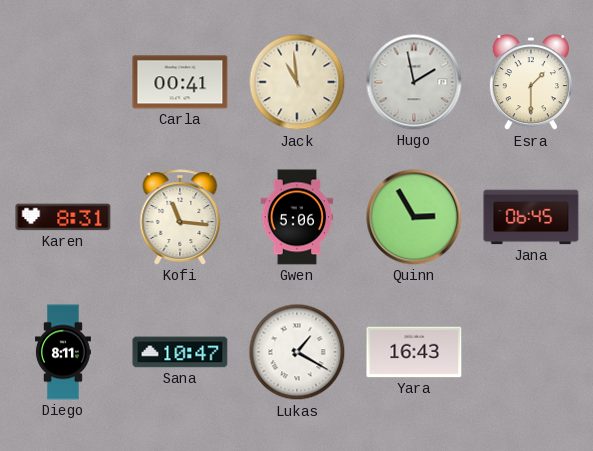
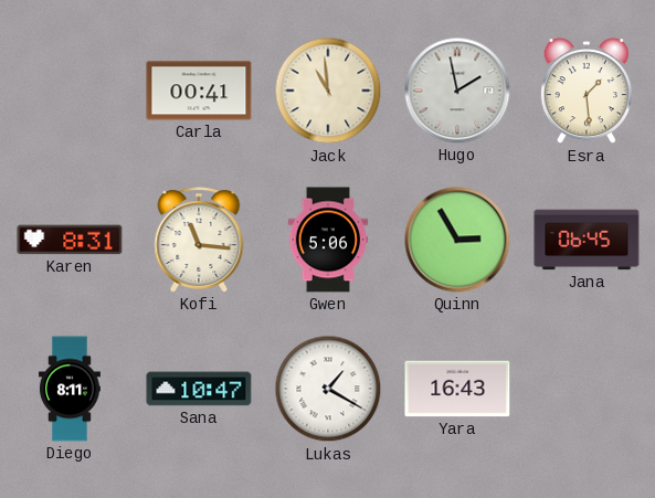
Esra: 1:30 -> 1:29 (587, 92)
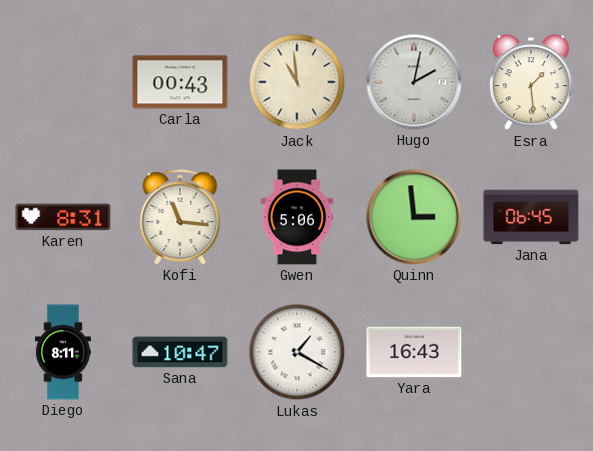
Carla: 00:41 -> 00:43 (180, 82)
Hugo: 1:58 -> 2:02 (414, 82)
Quinn: 2:55 -> 2:59 (414, 217)
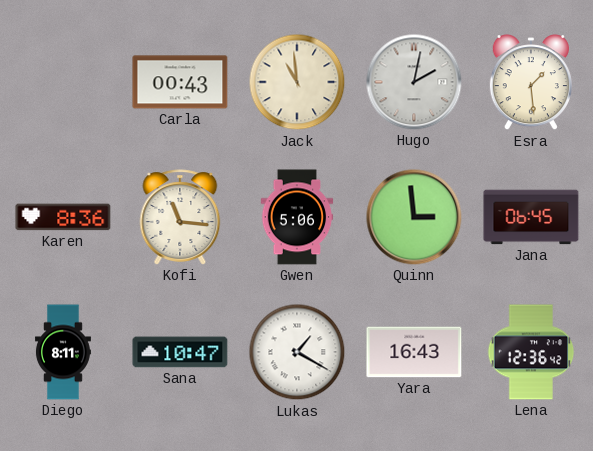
Karen: 8:31 -> 8:36 (63, 217)
Lena: none -> 12:36 (531, 352)
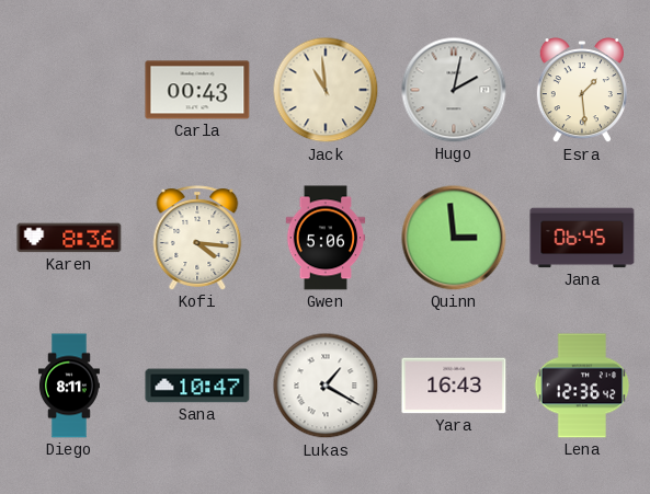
Kofi: 11:16 -> 4:16 (197, 238)
